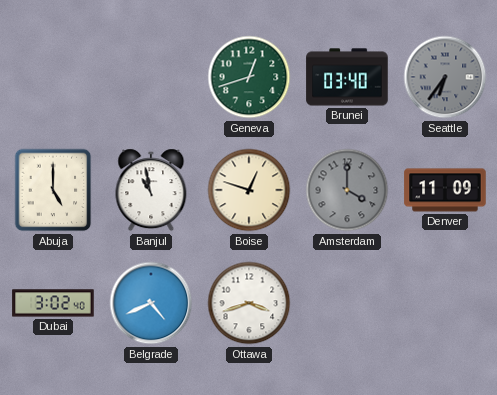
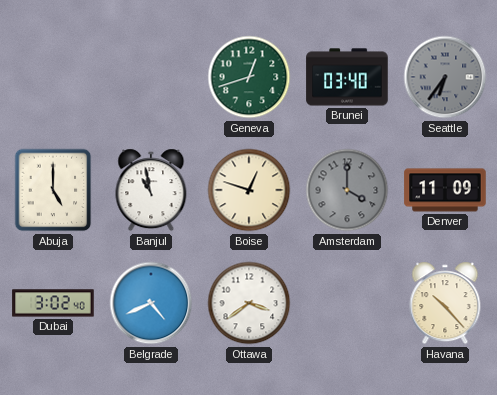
Ottawa: 3:42 -> 3:39 (249, 303)
Havana: none -> 10:23 (445, 303)
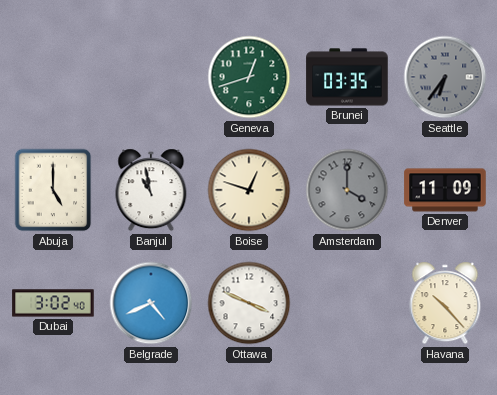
Brunei: 03:40 -> 03:35 (347, 77)
Ottawa: 3:39 -> 3:49 (249, 303)
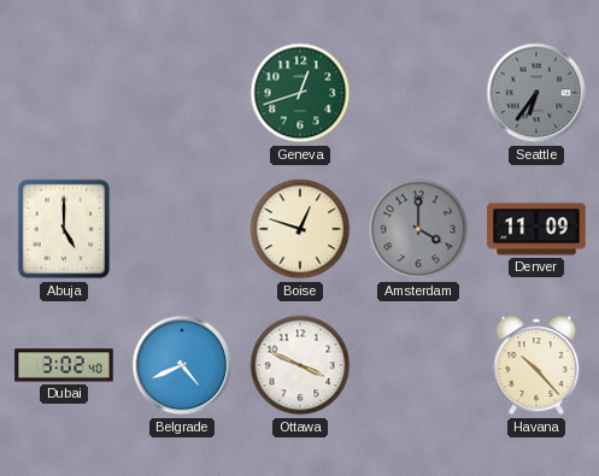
Brunei: 03:35 -> none (347, 77)
Banjul: 10:58 -> none (151, 190)
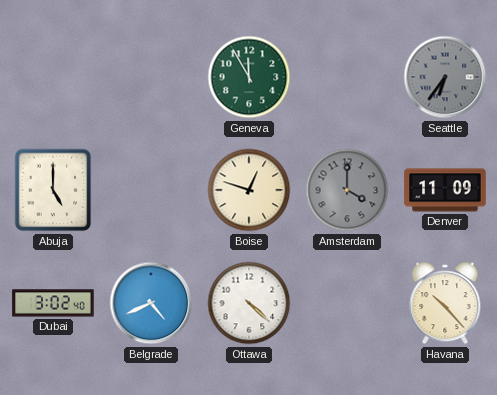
Geneva: 12:42 -> 11:55 (249, 77)
Ottawa: 3:49 -> 4:22 (249, 303)
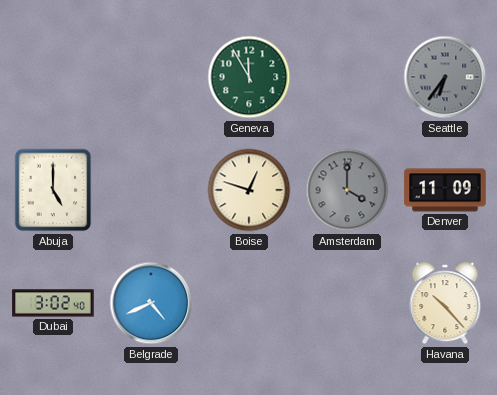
Ottawa: 4:22 -> none (249, 303)
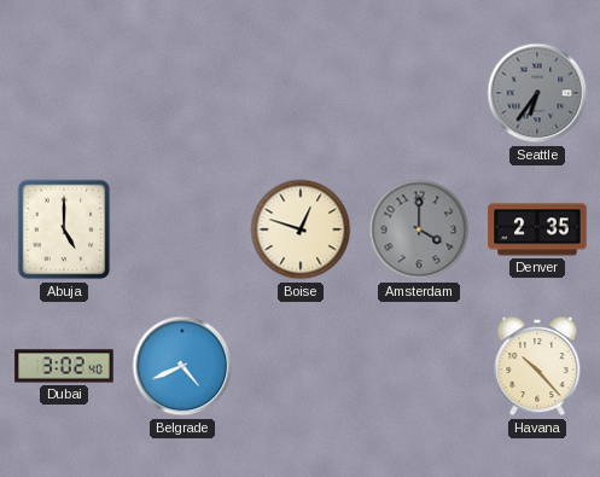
Geneva: 11:55 -> none (249, 77)
Denver: 11:09 -> 2:35 (537, 229)
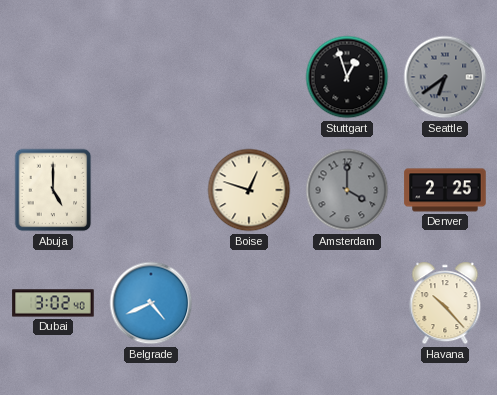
Stuttgart: none -> 12:57 (347, 77)
Seattle: 6:36 -> 6:39 (445, 77)
Denver: 2:35 -> 2:25 (445, 190)
